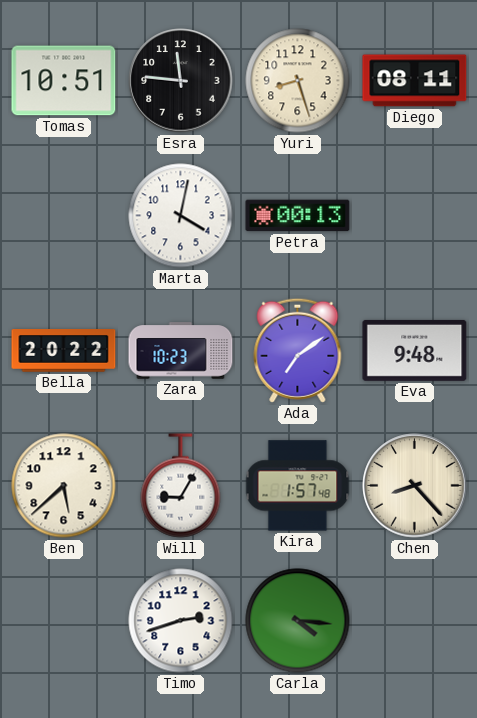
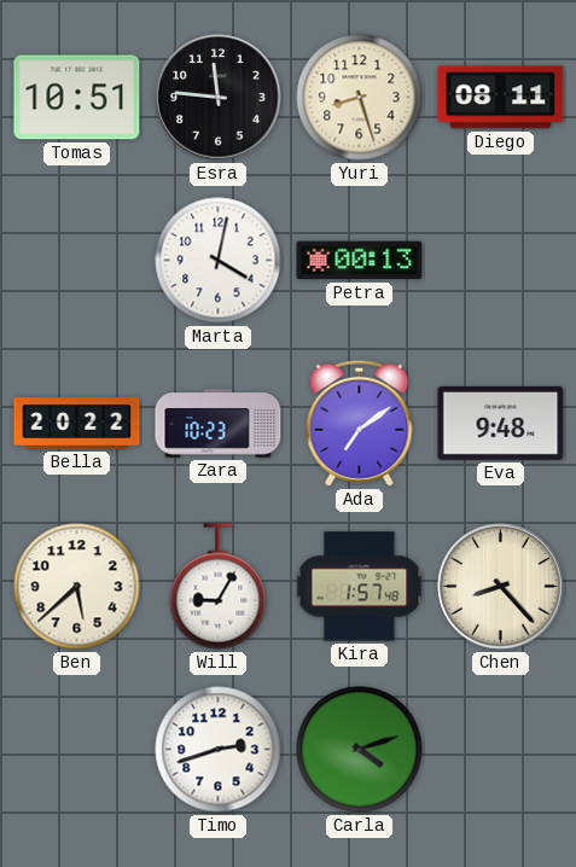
Carla: 4:16 -> 4:12 (360, 750)
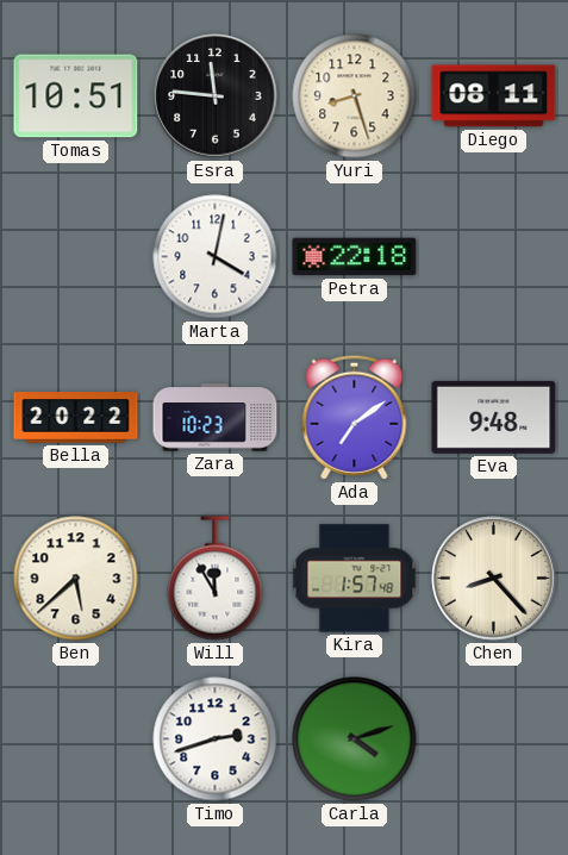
Petra: 00:13 -> 22:18 (355, 257)
Will: 9:05 -> 11:55 (216, 579)
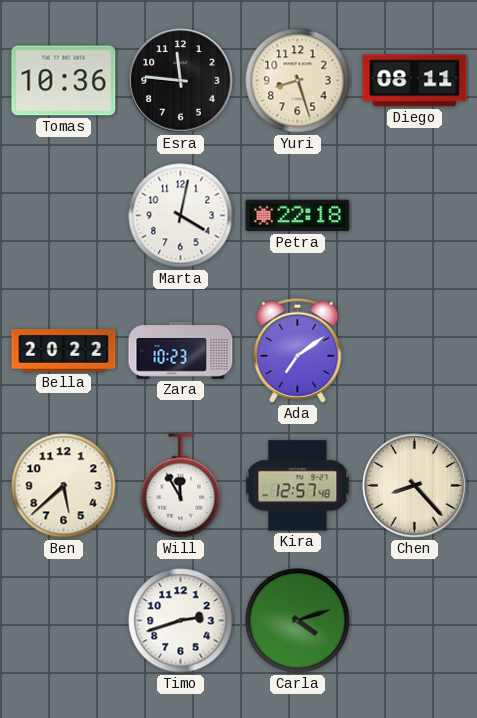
Tomas: 10:51 -> 10:36 (64, 81)
Eva: 9:48 -> none (494, 417)
Kira: 1:57 -> 12:57 (298, 486)
